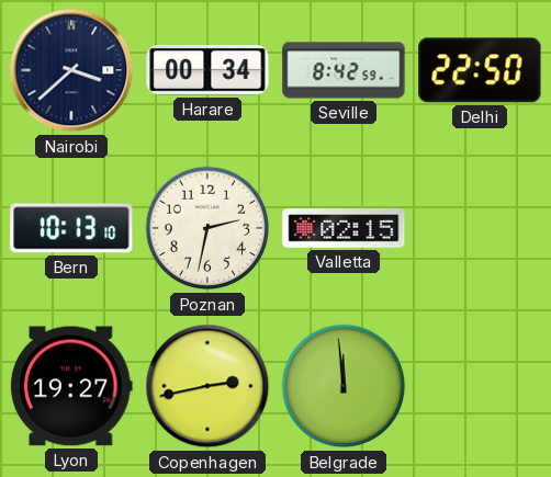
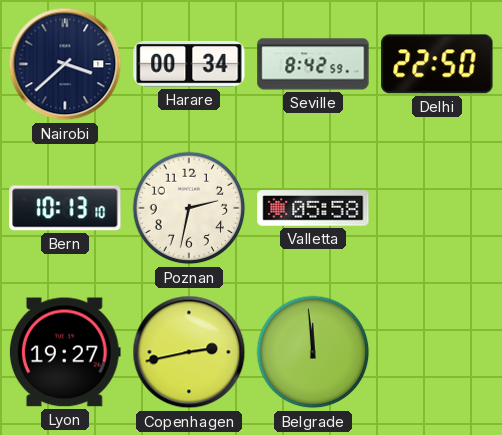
Valletta: 02:15 -> 05:58 (313, 208)
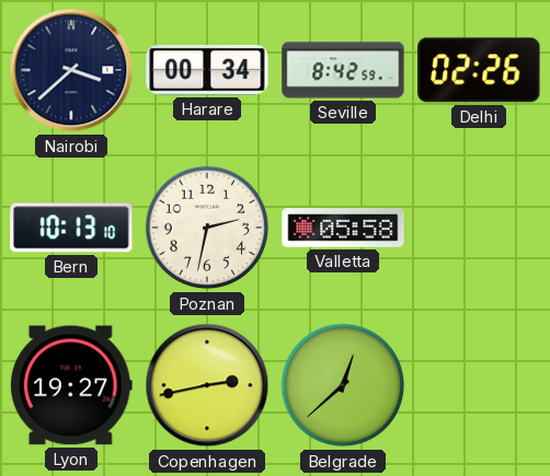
Delhi: 22:50 -> 02:26 (479, 70)
Belgrade: 11:59 -> 12:38 (343, 385)
